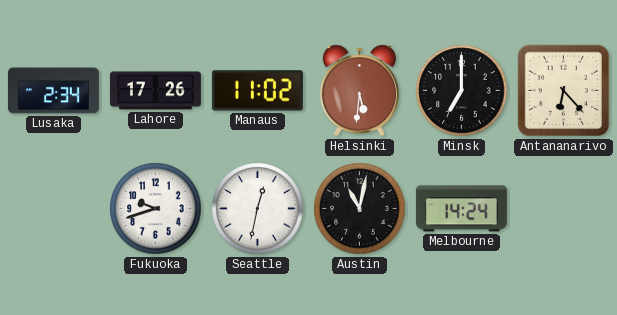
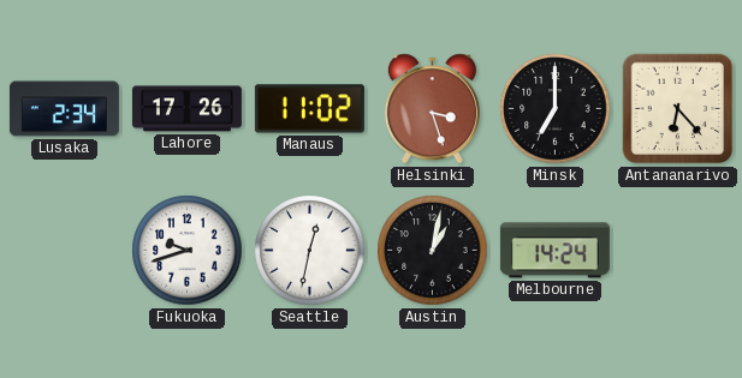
Helsinki: 5:31 -> 3:27 (432, 109)
Austin: 11:02 -> 1:02 (433, 251)
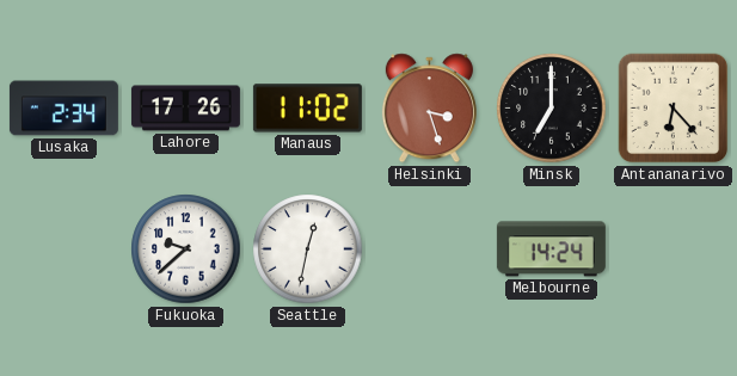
Fukuoka: 9:42 -> 9:38 (186, 249)
Austin: 1:02 -> none (433, 251)
